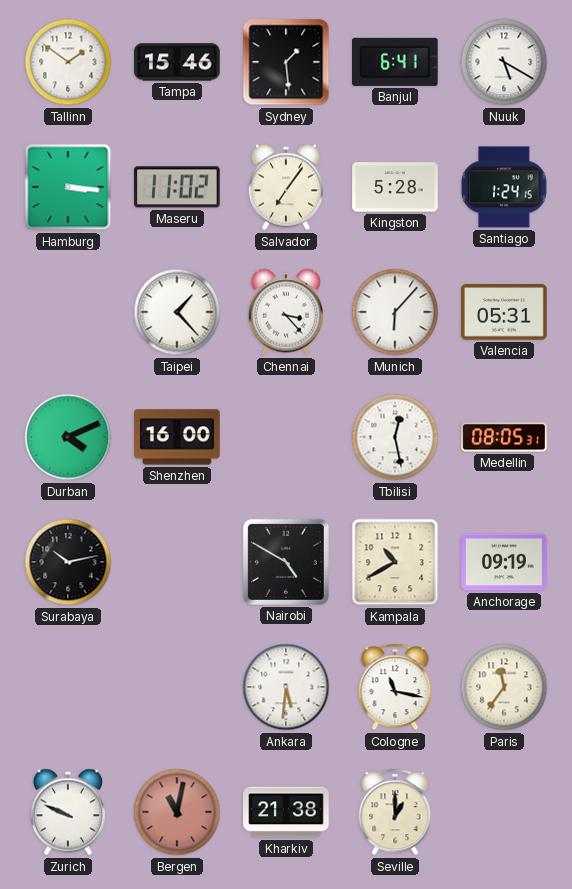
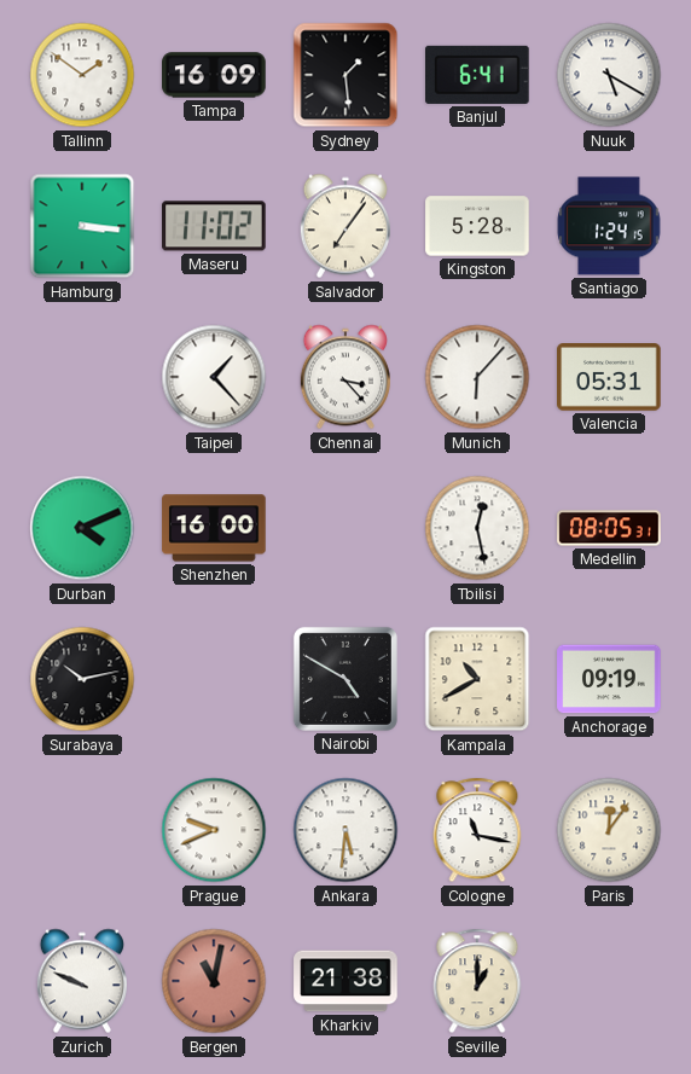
Tampa: 15:46 -> 16:09 (214, 75)
Prague: none -> 9:41 (214, 830)
Paris: 11:36 -> 12:06 (609, 830)
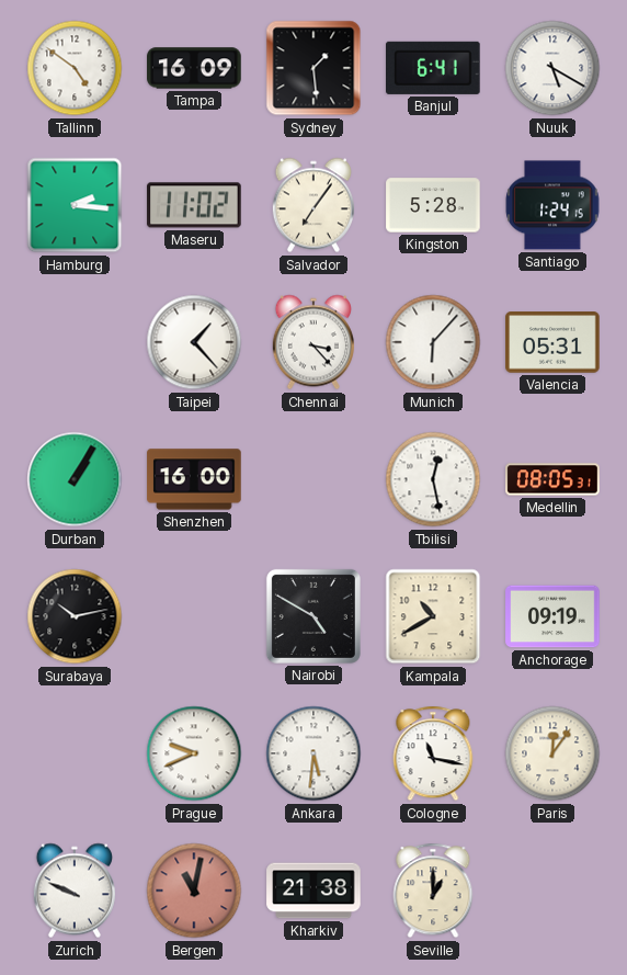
Tallinn: 1:51 -> 4:51 (75, 68)
Hamburg: 3:16 -> 2:16 (75, 205)
Durban: 4:11 -> 1:05 (75, 479)
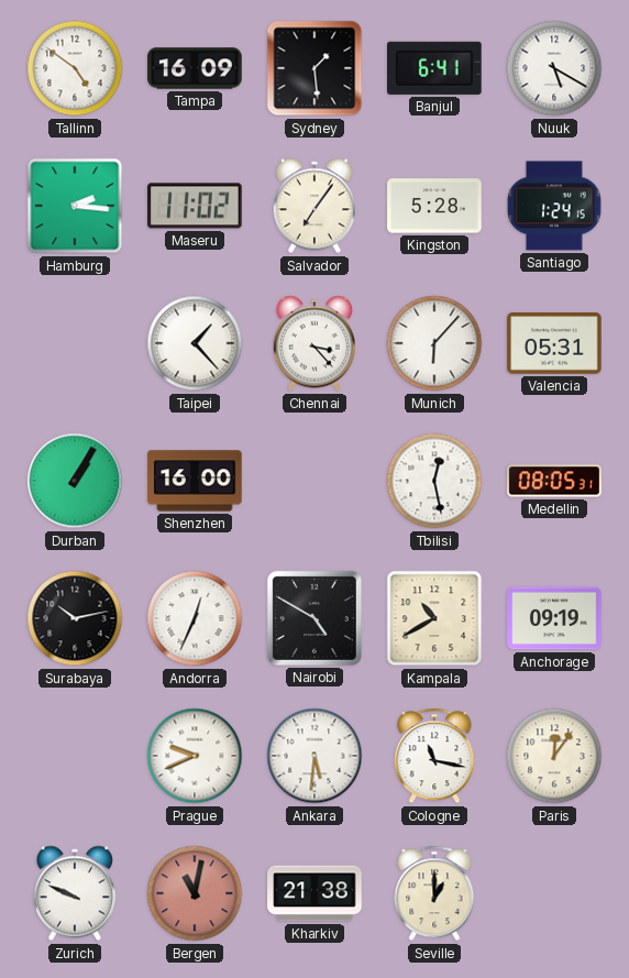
Andorra: none -> 12:34 (195, 618)
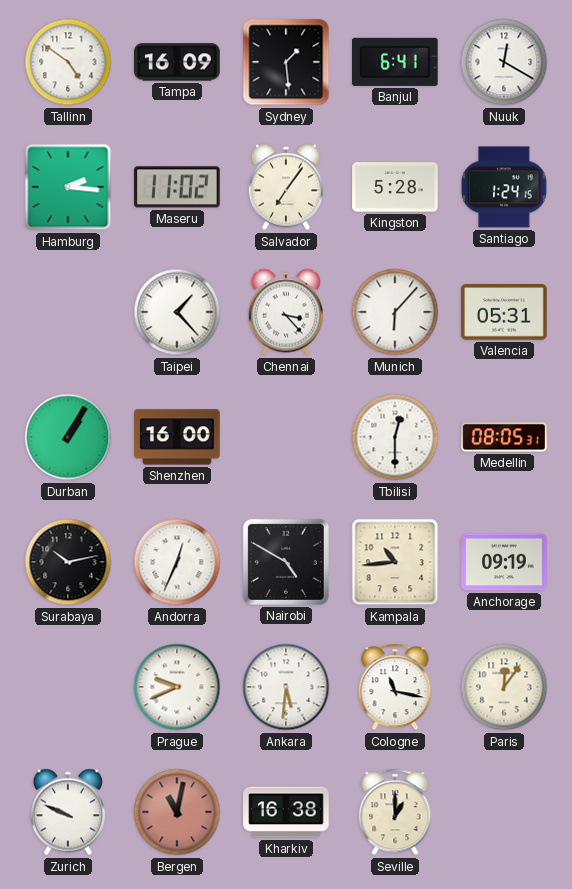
Nuuk: 5:20 -> 12:20 (504, 62)
Tbilisi: 12:28 -> 12:30 (395, 437)
Kampala: 10:40 -> 10:44 (395, 562)
Kharkiv: 21:38 -> 16:38 (286, 812)
